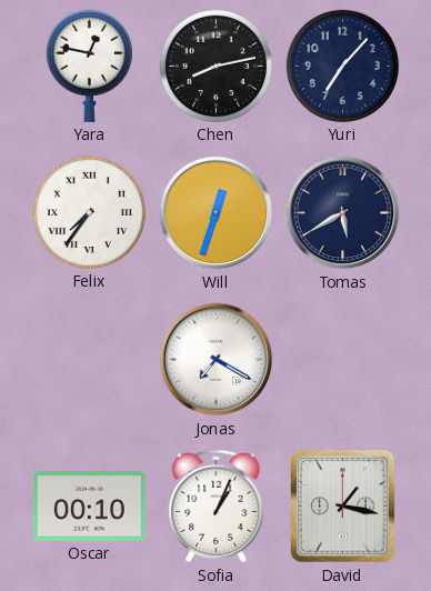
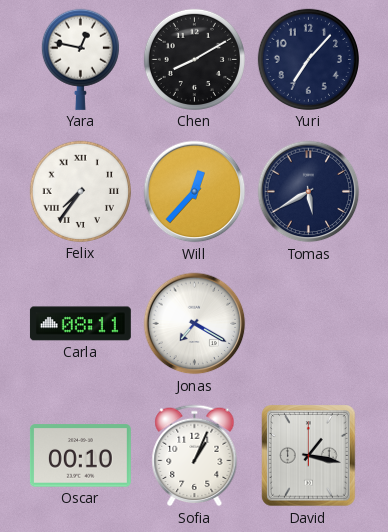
Chen: 8:13 -> 8:10 (194, 59)
Will: 12:33 -> 12:37 (195, 192)
Carla: none -> 08:11 (80, 324)
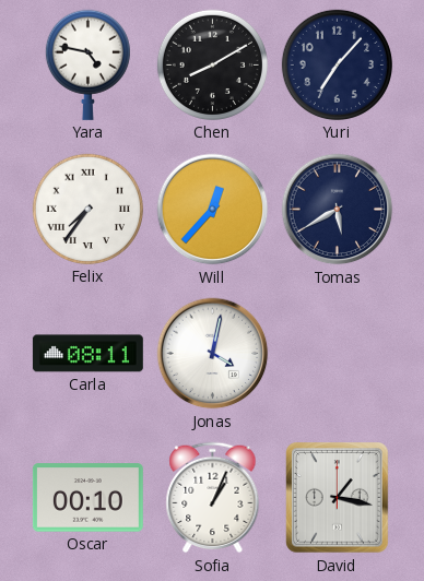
Yara: 12:47 -> 4:47 (87, 64)
Jonas: 7:20 -> 4:02 (213, 354)
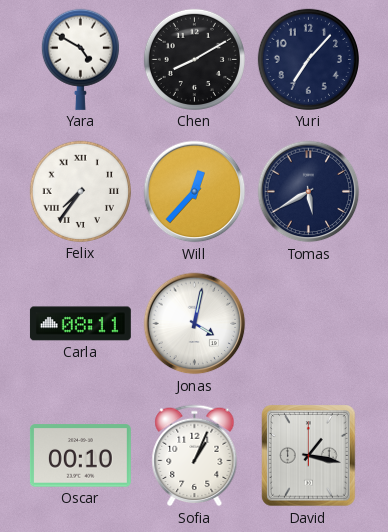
Yara: 4:47 -> 4:50 (80, 59)
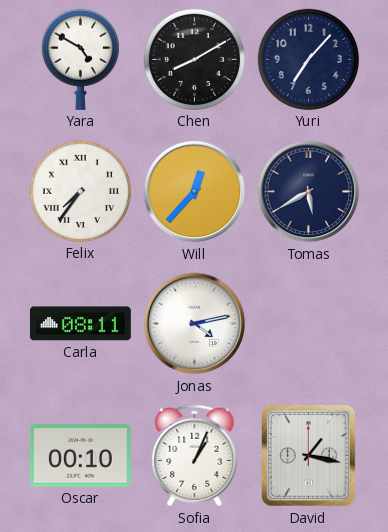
Jonas: 4:02 -> 4:13 (195, 324)
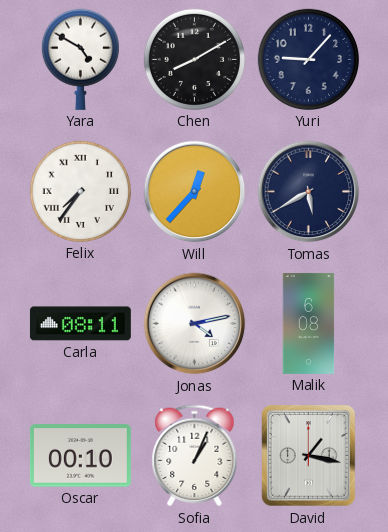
Yuri: 7:07 -> 9:07 (308, 59)
Malik: none -> 6:08 (309, 323)
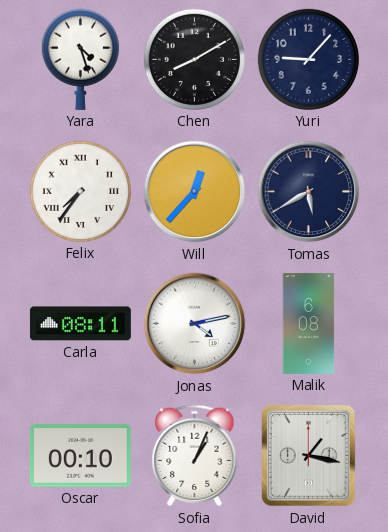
Yara: 4:50 -> 4:27 (80, 59)
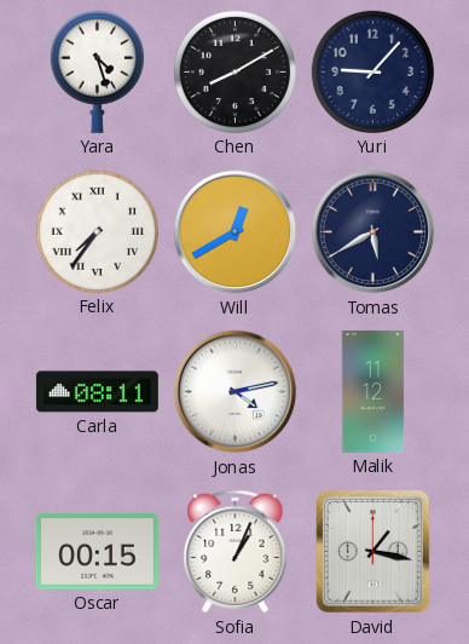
Will: 12:37 -> 12:40 (236, 232)
Malik: 6:08 -> 11:12 (374, 391)
Oscar: 00:10 -> 00:15 (97, 552)
